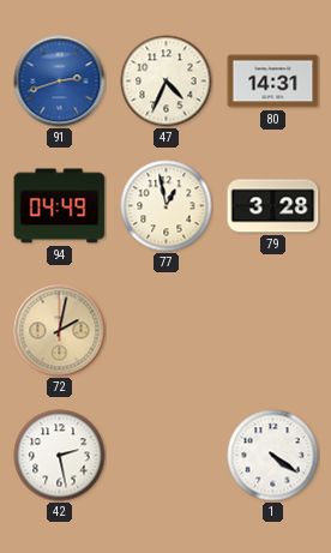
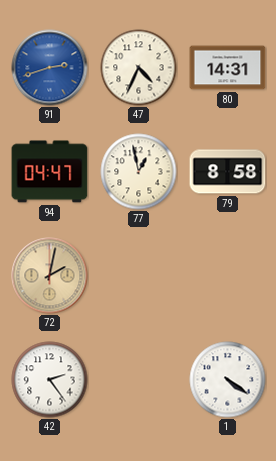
94: 04:49 -> 04:47 (50, 172)
79: 3:28 -> 8:58 (228, 172)
42: 2:28 -> 2:24 (50, 380)
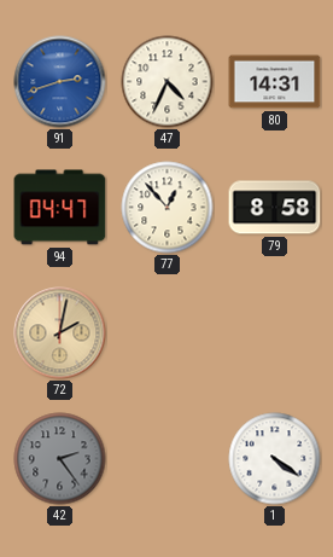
77: 12:58 -> 12:53 (168, 208)
42 dial: white -> grey (60, 459)
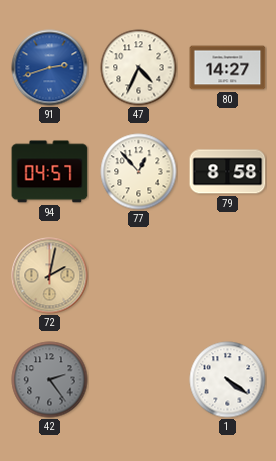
80: 14:31 -> 14:27 (228, 68)
94: 04:47 -> 04:57 (50, 172)
